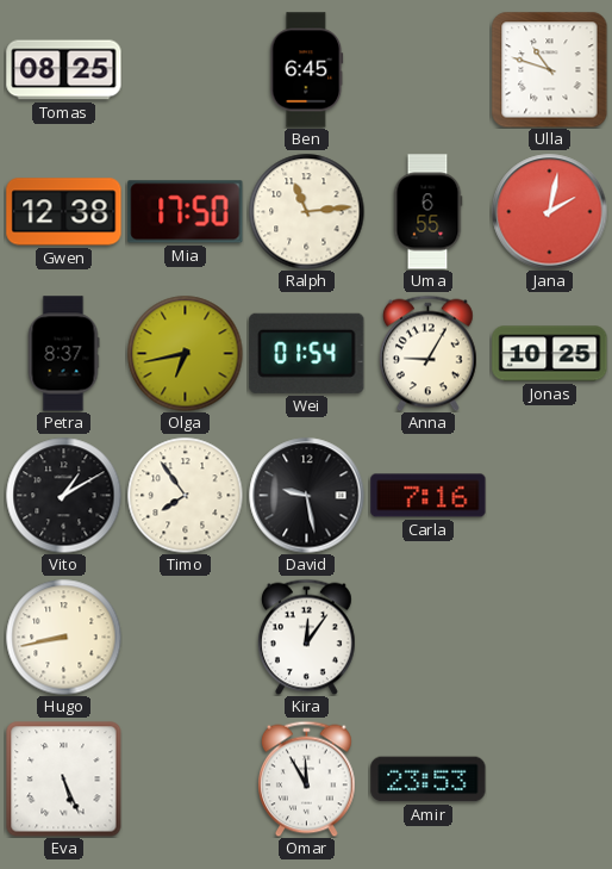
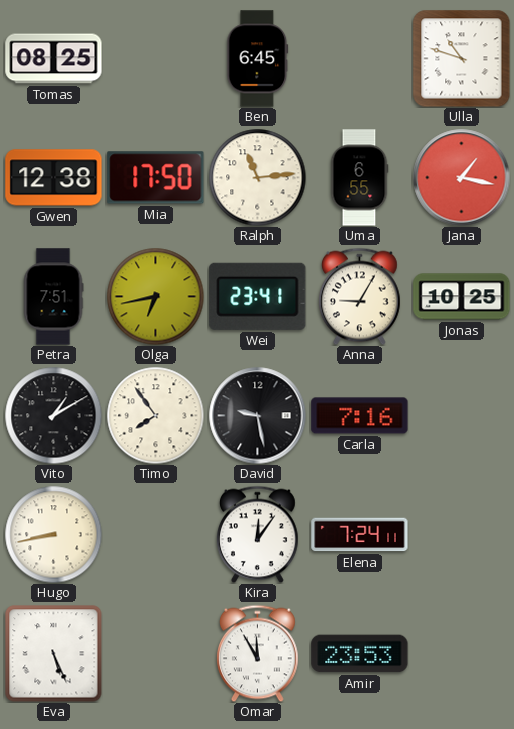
Jana: 2:02 -> 1:17 (462, 178)
Petra: 8:37 -> 7:51 (53, 297)
Wei: 01:54 -> 23:41 (258, 296)
Elena: none -> 7:24 (360, 535)
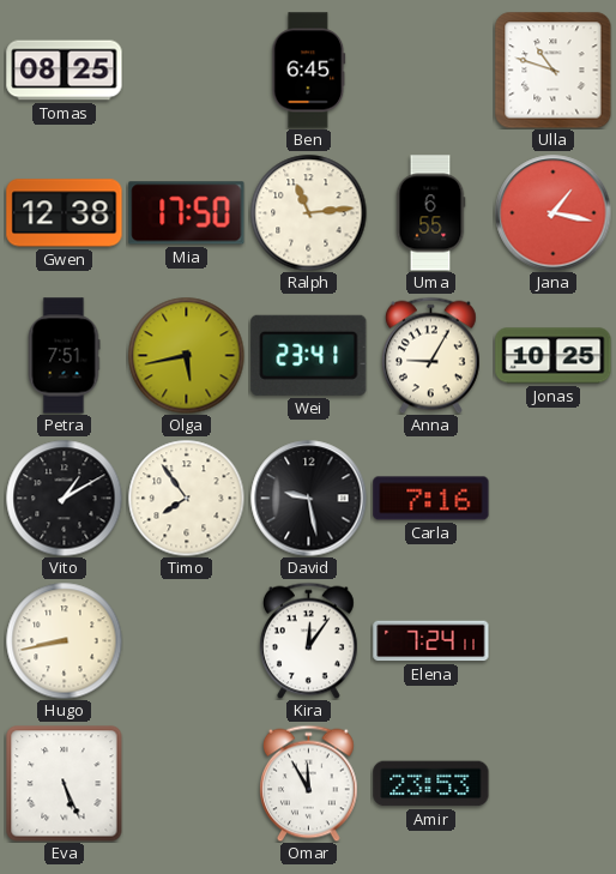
Olga: 6:43 -> 5:43 (186, 355)
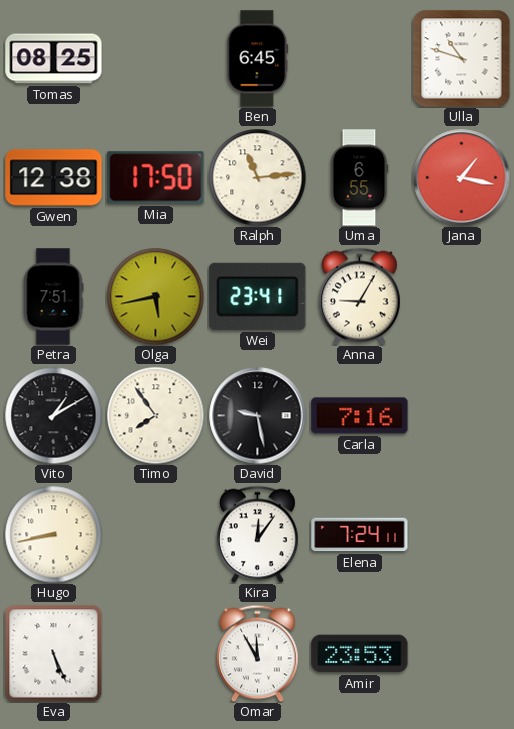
Jonas: 10:25 -> none (554, 356)
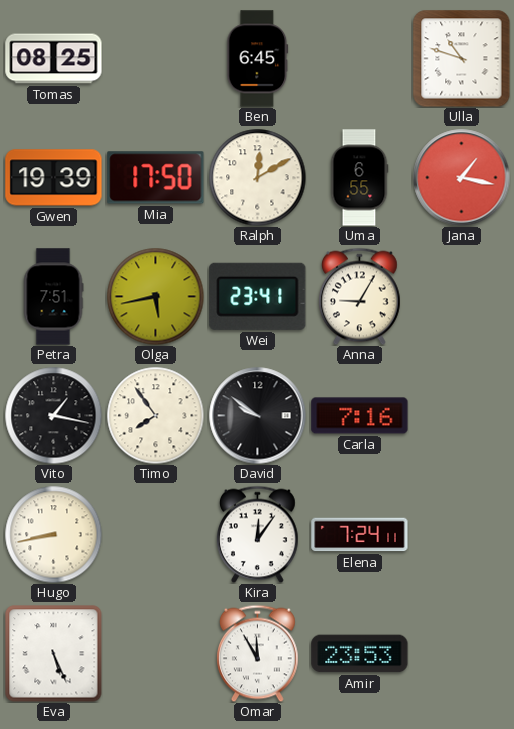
Gwen: 12:38 -> 19:39 (54, 178)
Ralph: 11:14 -> 12:10 (257, 177)
Vito: 1:10 -> 1:17 (53, 415)
David: 9:28 -> 9:51 (258, 416)
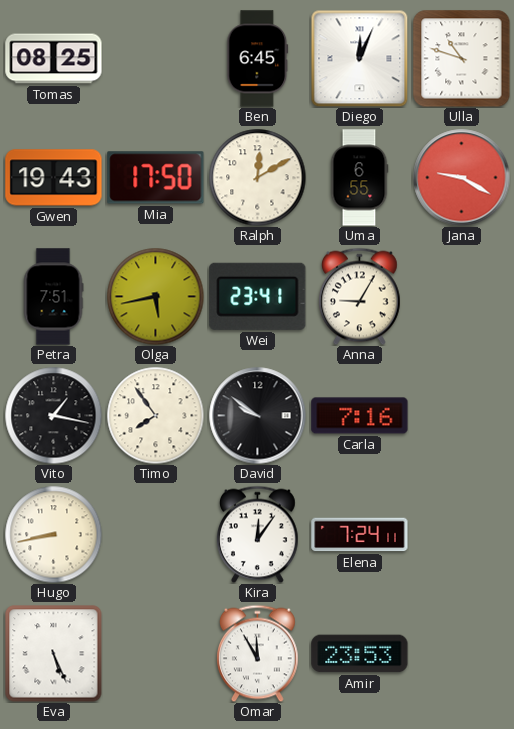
Diego: none -> 12:04 (359, 58)
Gwen: 19:39 -> 19:43 (54, 178)
Jana: 1:17 -> 9:20 (462, 178)
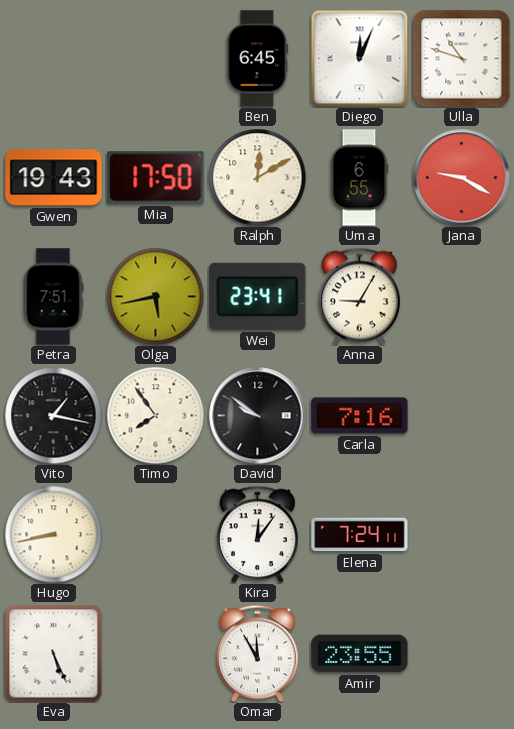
Tomas: 08:25 -> none (54, 59)
Amir: 23:53 -> 23:55 (360, 654)
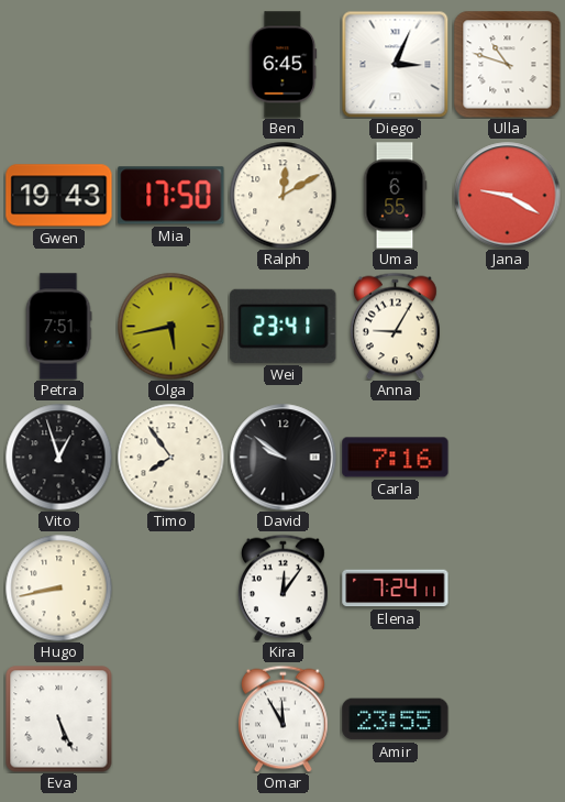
Diego: 12:04 -> 3:04 (395, 64)
Vito: 1:17 -> 12:57 (58, 457)
